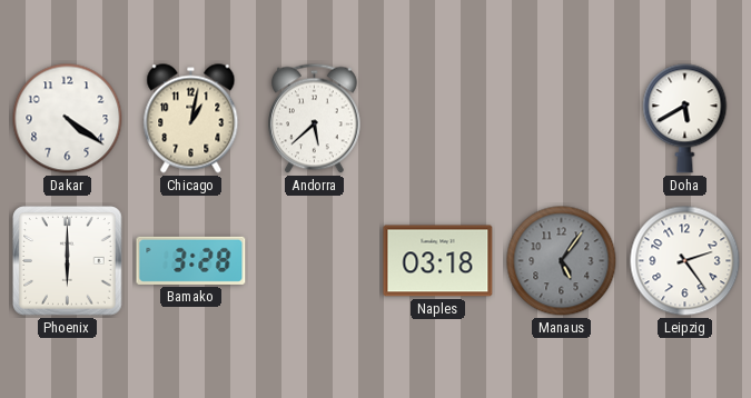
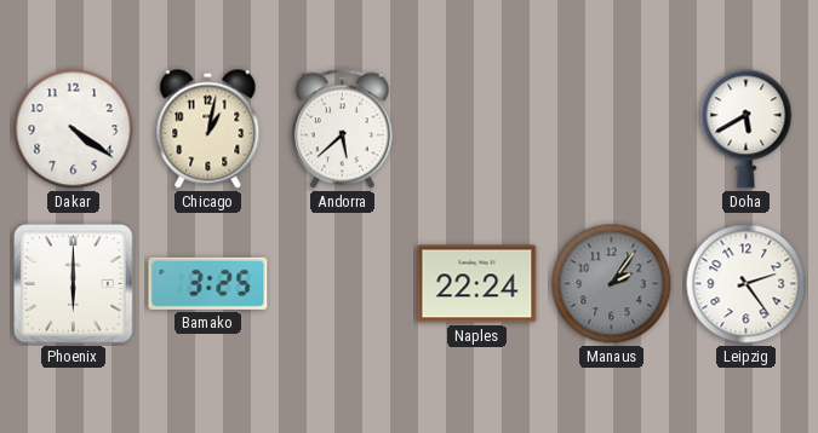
Bamako: 3:28 -> 3:25 (208, 283)
Naples: 03:18 -> 22:24 (477, 284)
Manaus: 5:06 -> 2:06 (612, 284)
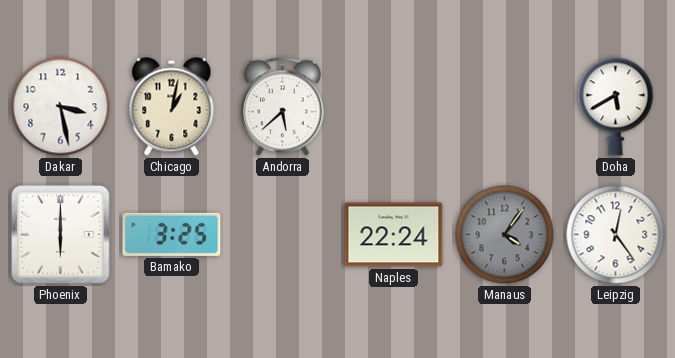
Dakar: 4:21 -> 3:28 (61, 107)
Manaus: 2:06 -> 4:06 (505, 235)
Leipzig: 2:24 -> 12:24 (616, 235)
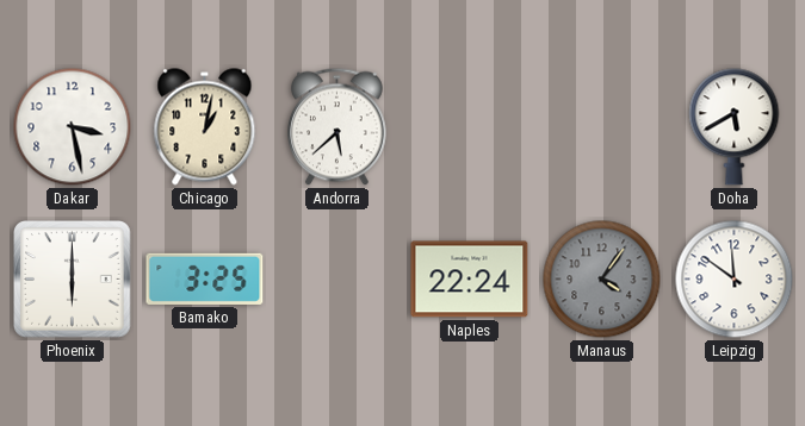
Leipzig: 12:24 -> 11:51 (735, 280)
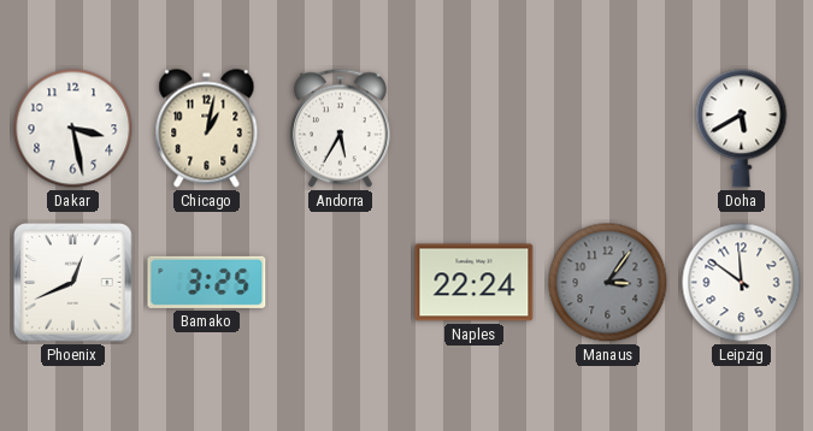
Andorra: 5:38 -> 5:35 (341, 129)
Phoenix: 6:00 -> 12:41 (73, 283)
Manaus: 4:06 -> 3:06 (608, 283)
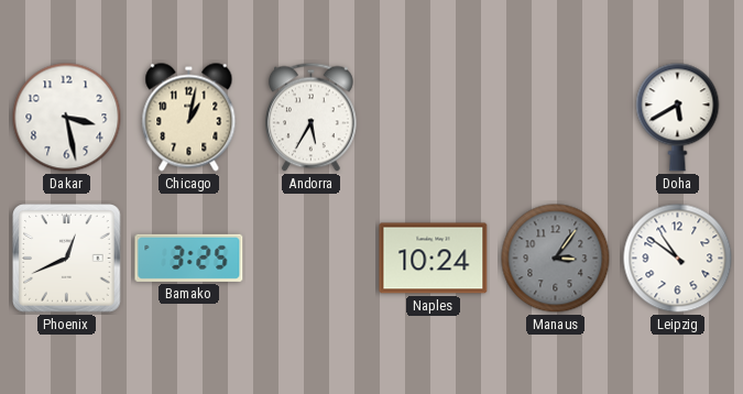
Naples: 22:24 -> 10:24 (434, 259)
Leipzig: 11:51 -> 10:51 (678, 259)
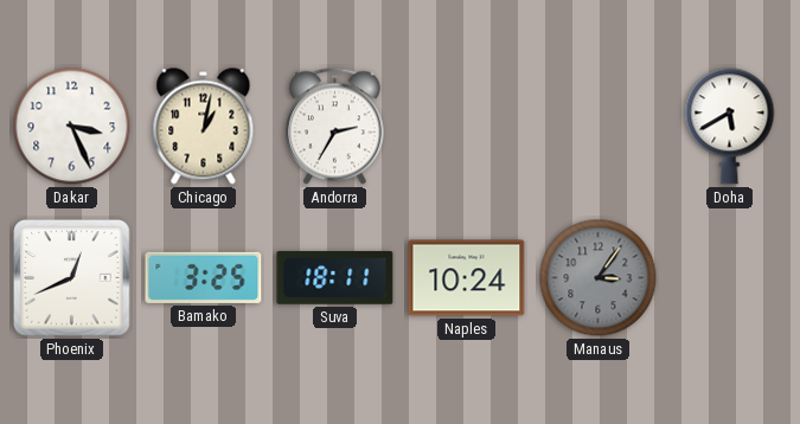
Dakar: 3:28 -> 3:26 (72, 127)
Andorra: 5:35 -> 2:35 (335, 127)
Suva: none -> 18:11 (335, 278)
Leipzig: 10:51 -> none (678, 259)
